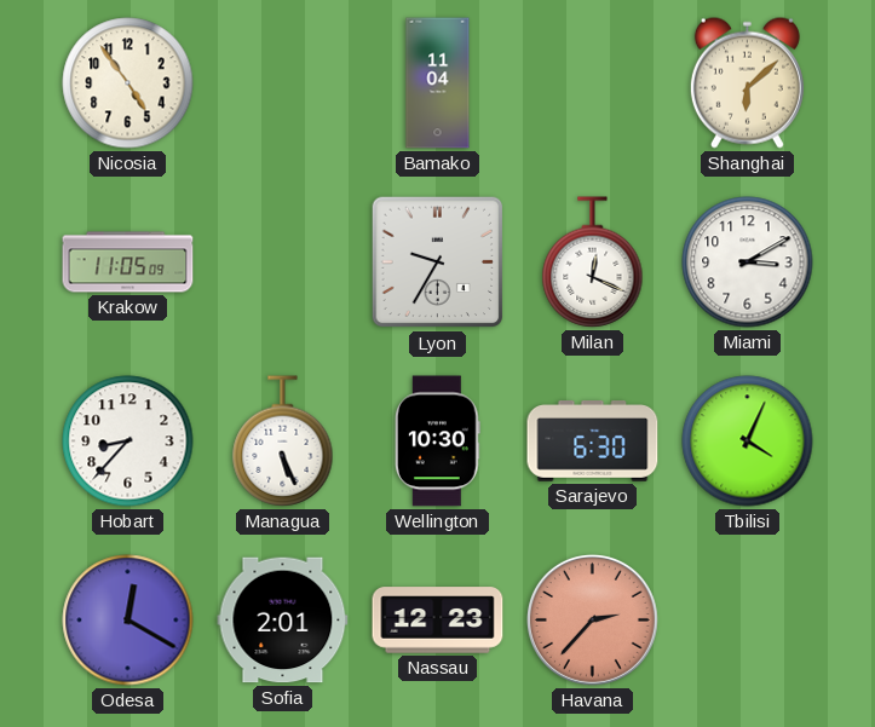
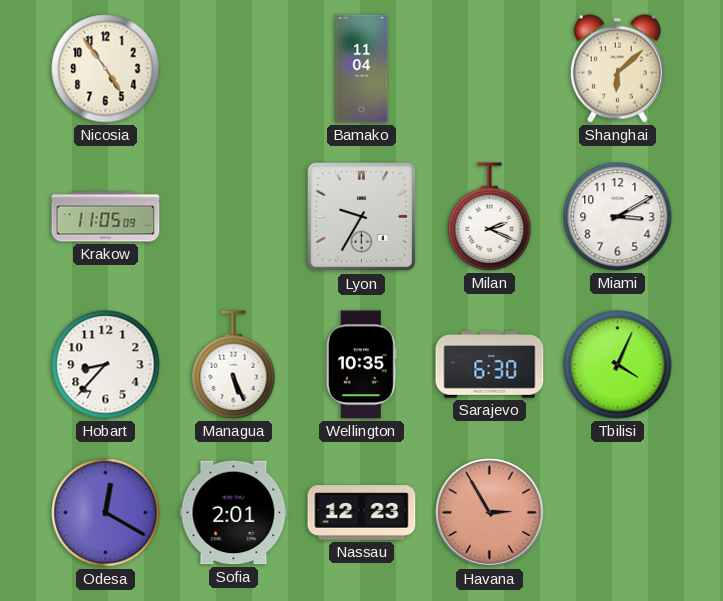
Milan: 12:19 -> 2:19 (490, 217)
Wellington: 10:30 -> 10:35 (362, 365)
Havana: 2:37 -> 2:55 (489, 512)
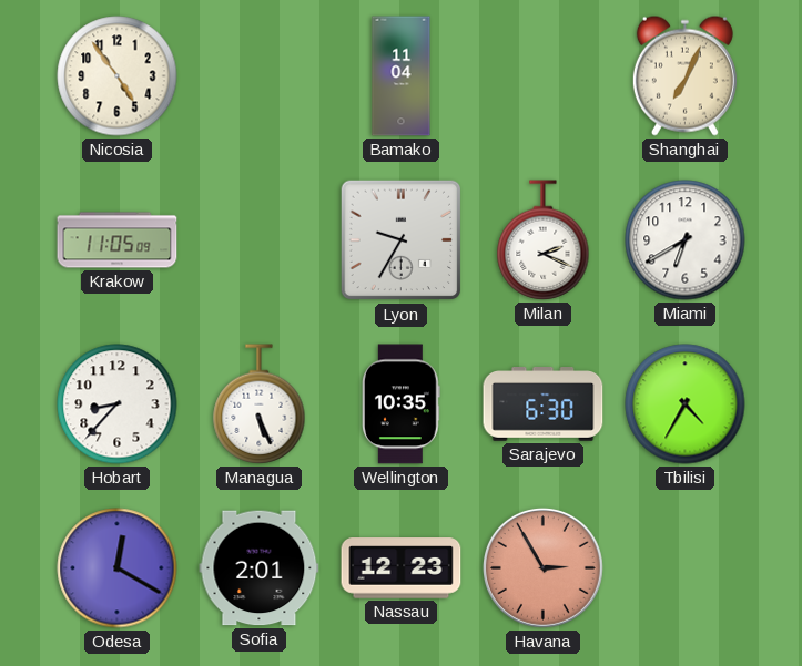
Shanghai: 6:08 -> 7:04 (684, 75)
Miami: 3:10 -> 6:40 (686, 240)
Tbilisi: 4:04 -> 4:35 (686, 404)
